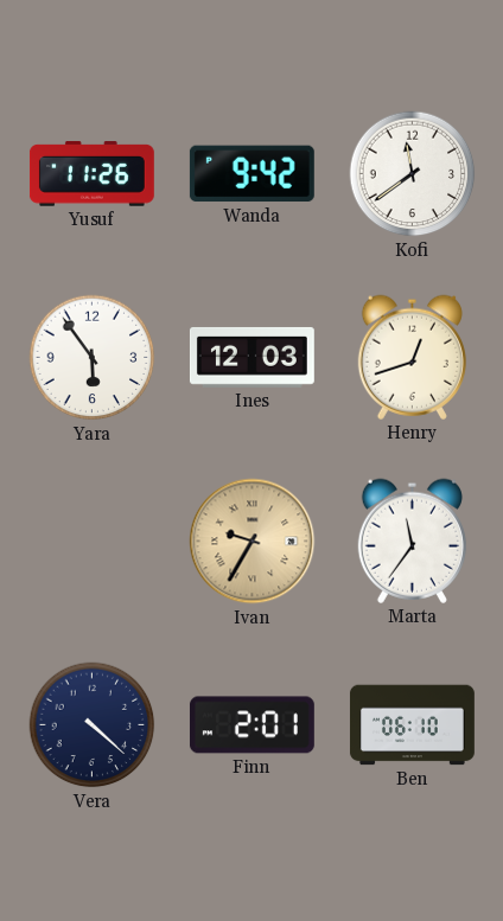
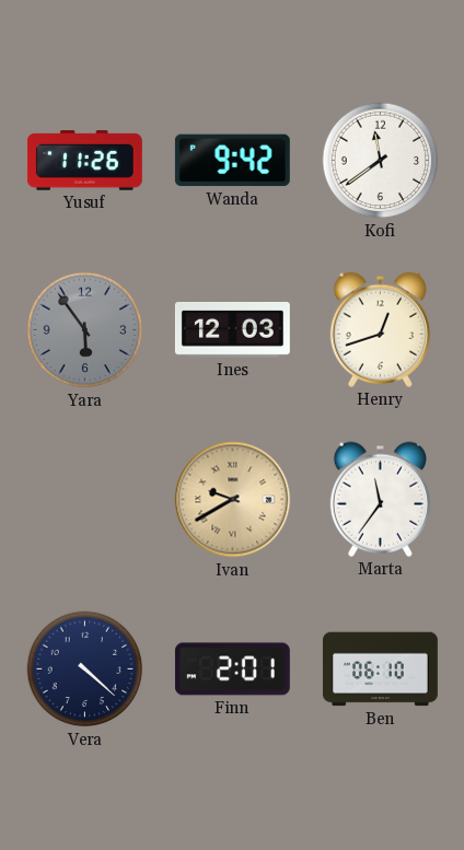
Yara dial: white -> grey (85, 330)
Ivan: 9:35 -> 9:40 (233, 500)
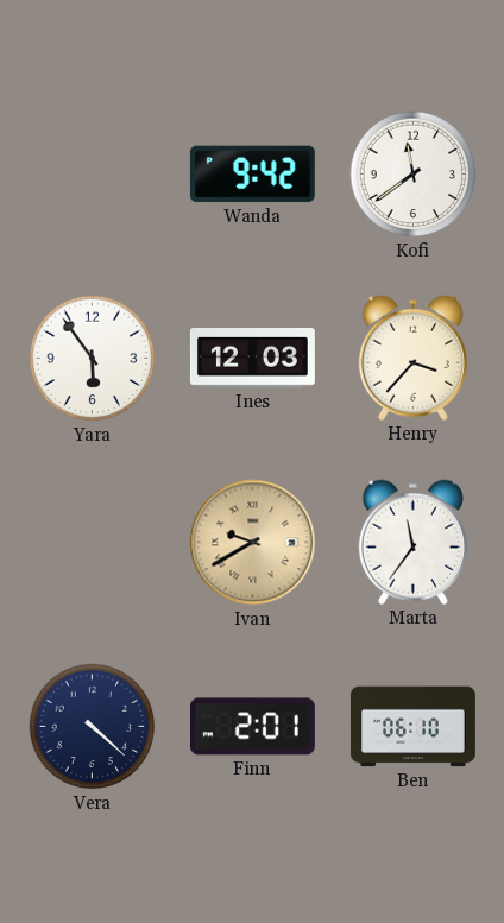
Yusuf: 11:26 -> none (84, 161)
Yara dial: grey -> white (93, 359)
Henry: 12:42 -> 3:37 (412, 358)
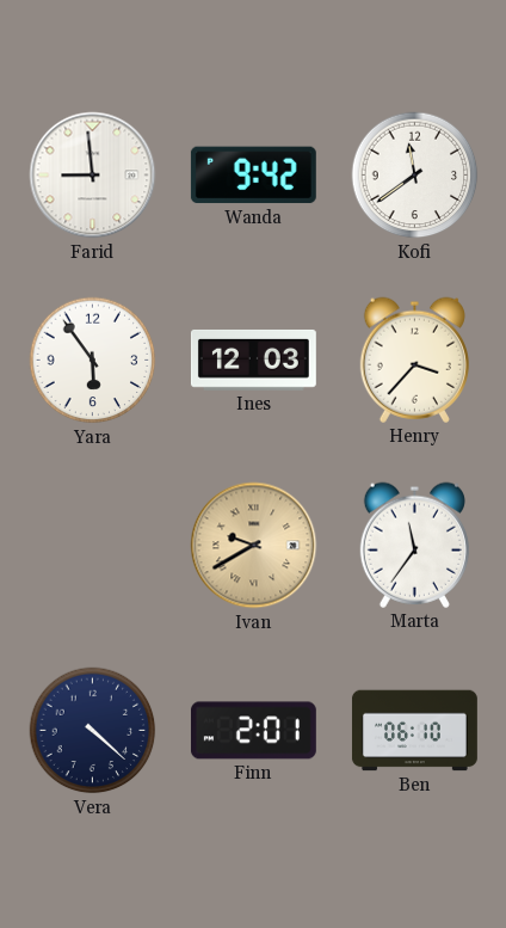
Farid: none -> 8:59 (93, 176)
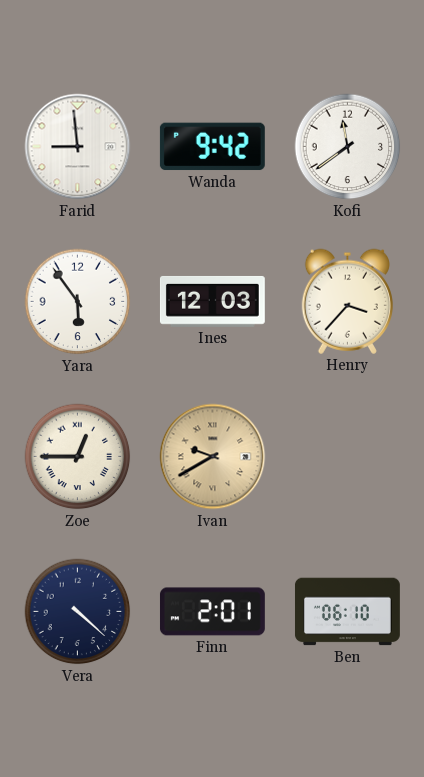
Zoe: none -> 12:45 (78, 457)
Marta: 11:36 -> none (414, 545)
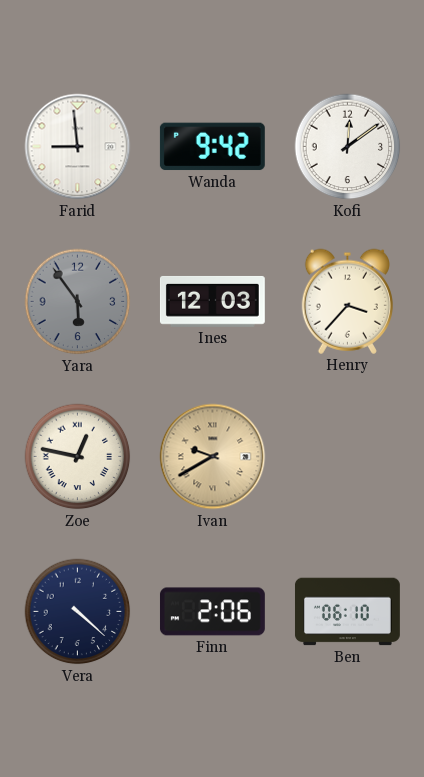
Kofi: 11:39 -> 12:09 (348, 147)
Yara dial: white -> grey (78, 302)
Zoe: 12:45 -> 12:47 (78, 457)
Finn: 2:01 -> 2:06 (212, 612)
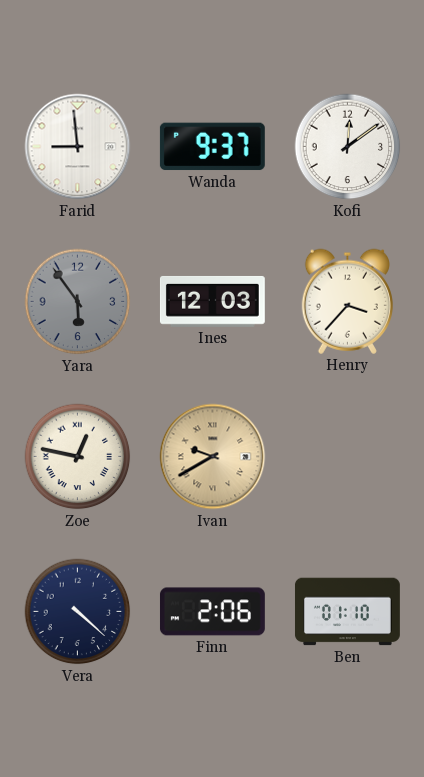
Wanda: 9:42 -> 9:37 (212, 147)
Ben: 06:10 -> 01:10 (347, 612)
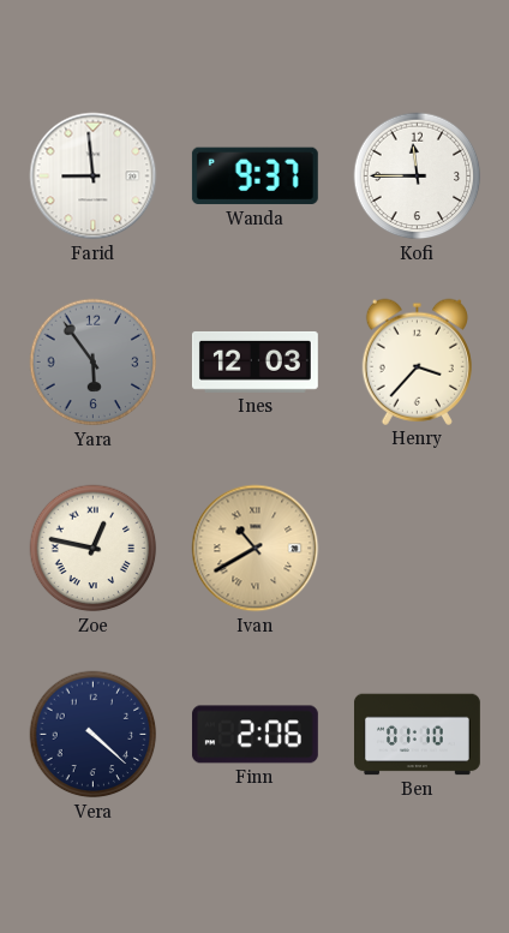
Kofi: 12:09 -> 11:45 (418, 177)
Ivan: 9:40 -> 10:40 (256, 549)
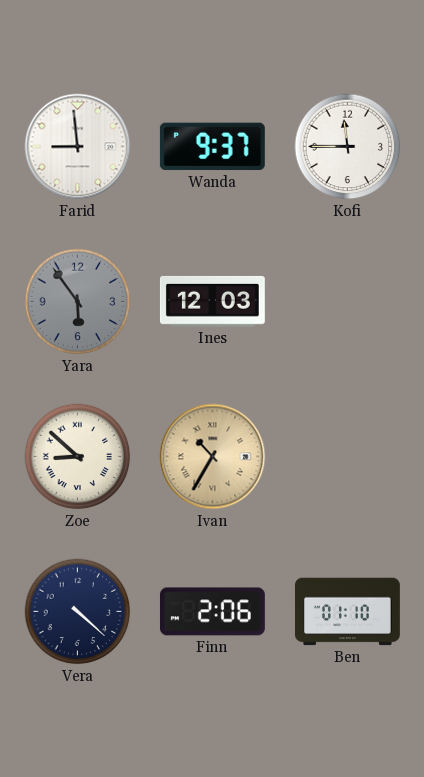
Henry: 3:37 -> none (417, 361)
Zoe: 12:47 -> 8:52 (78, 457)
Ivan: 10:40 -> 10:35 (213, 457)
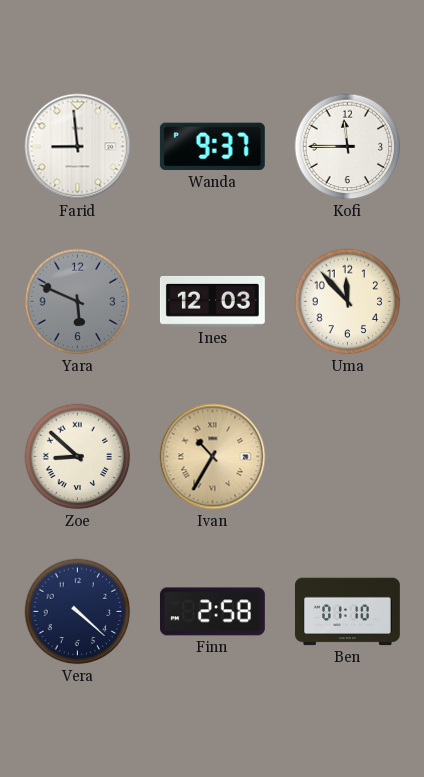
Yara: 5:54 -> 5:49 (78, 302)
Uma: none -> 11:53 (348, 302)
Finn: 2:06 -> 2:58 (212, 612)
